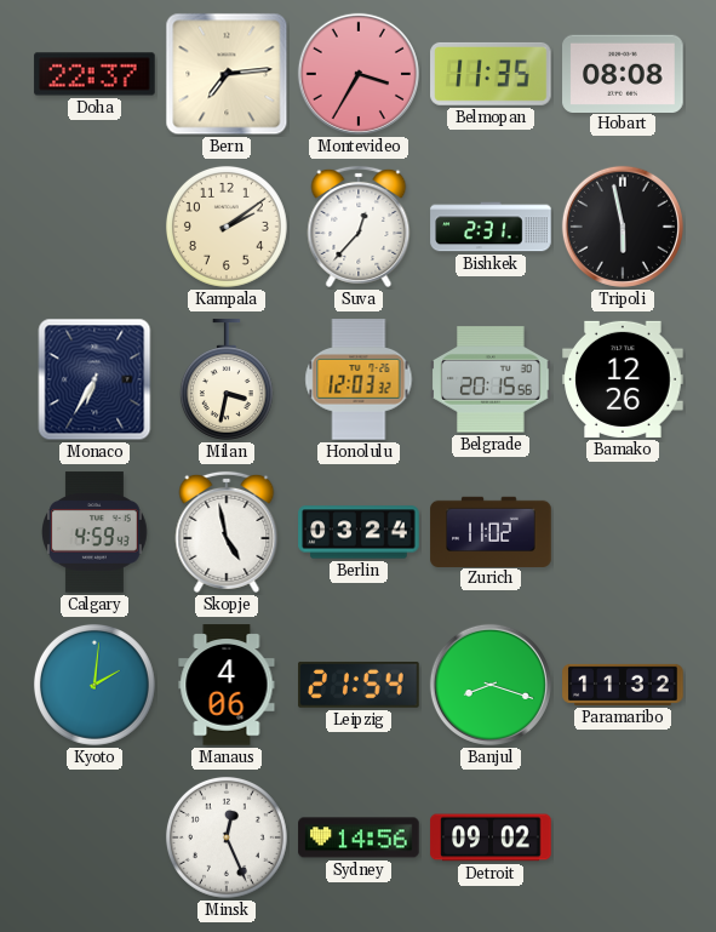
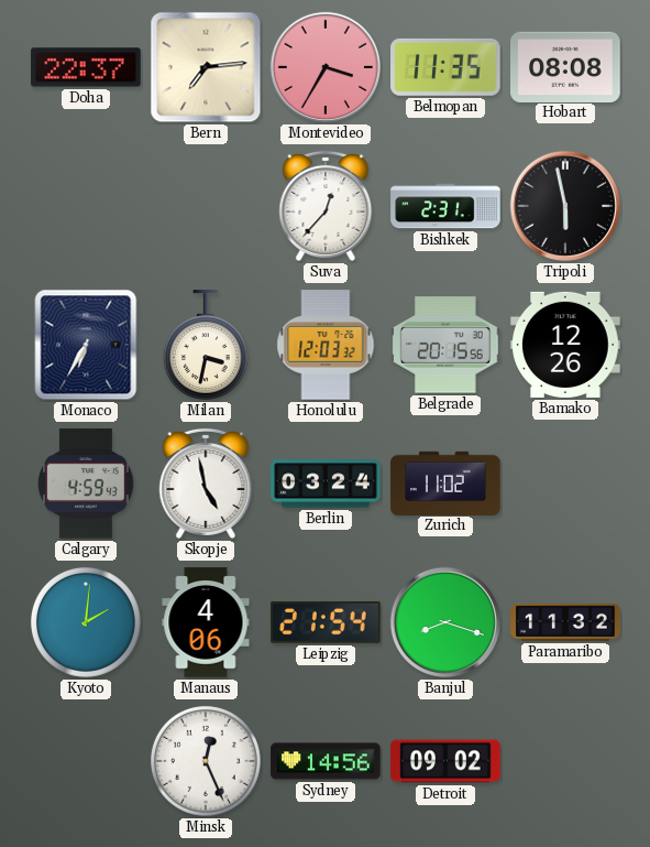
Kampala: 2:09 -> none (227, 227)
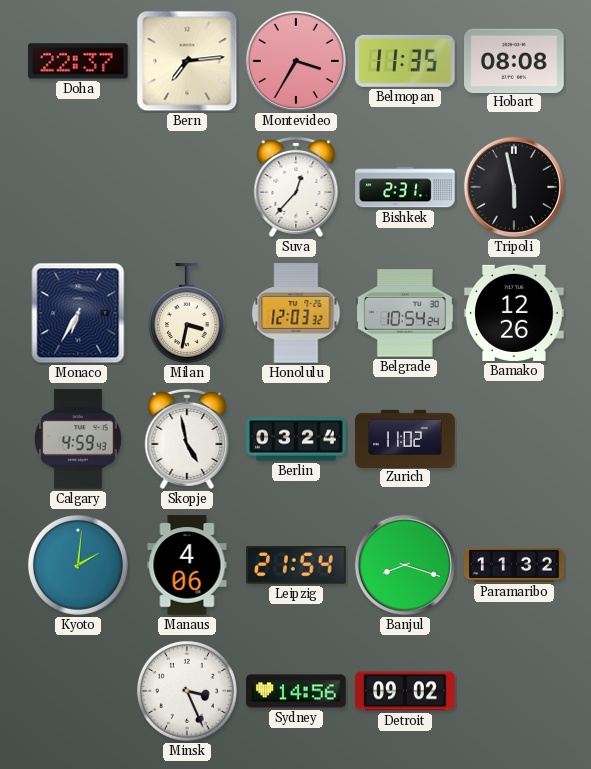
Belgrade: 20:15 -> 10:54 (405, 313)
Minsk: 12:26 -> 3:26 (187, 691)
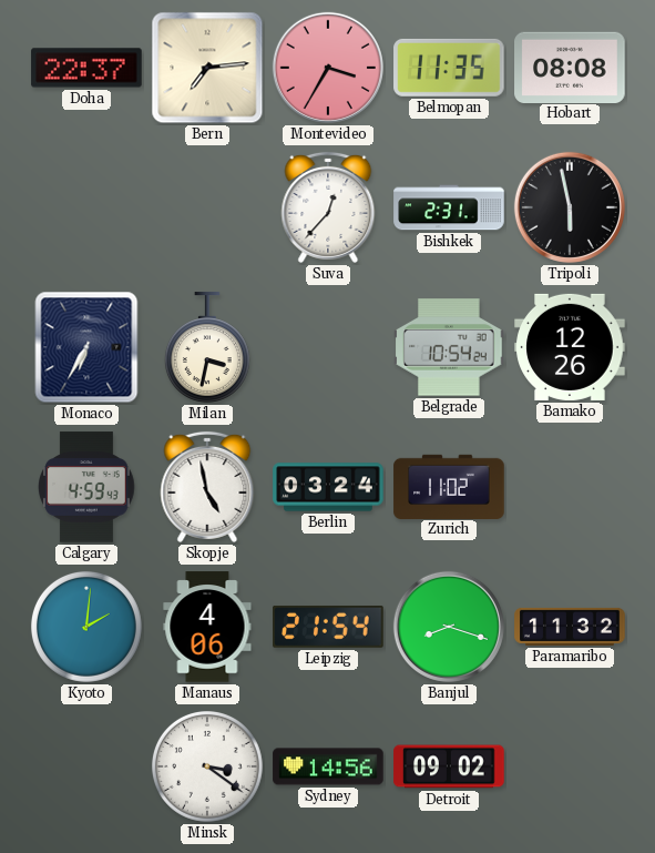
Honolulu: 12:03 -> none (296, 313)
Minsk: 3:26 -> 3:21 (207, 766)
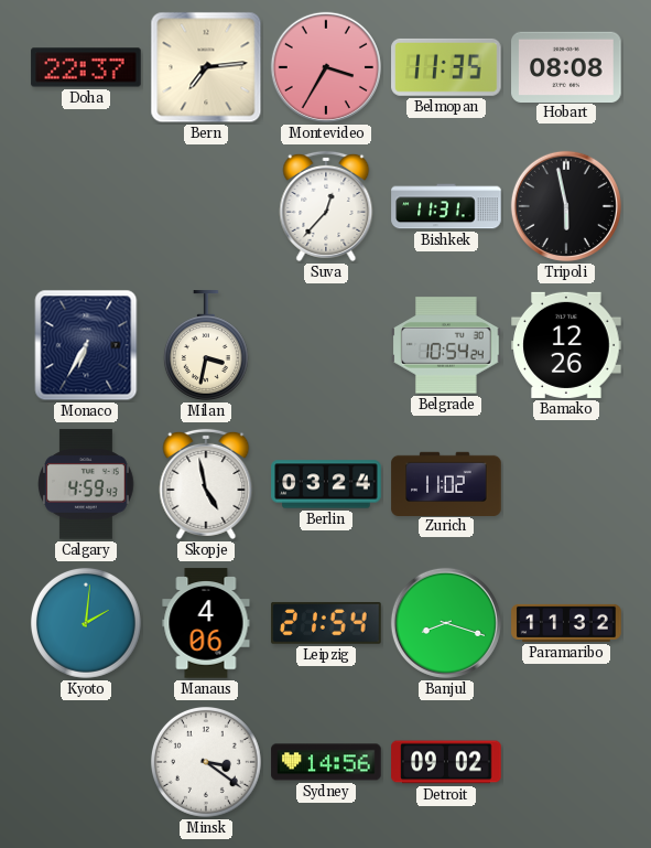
Bishkek: 2:31 -> 11:31 (446, 206)
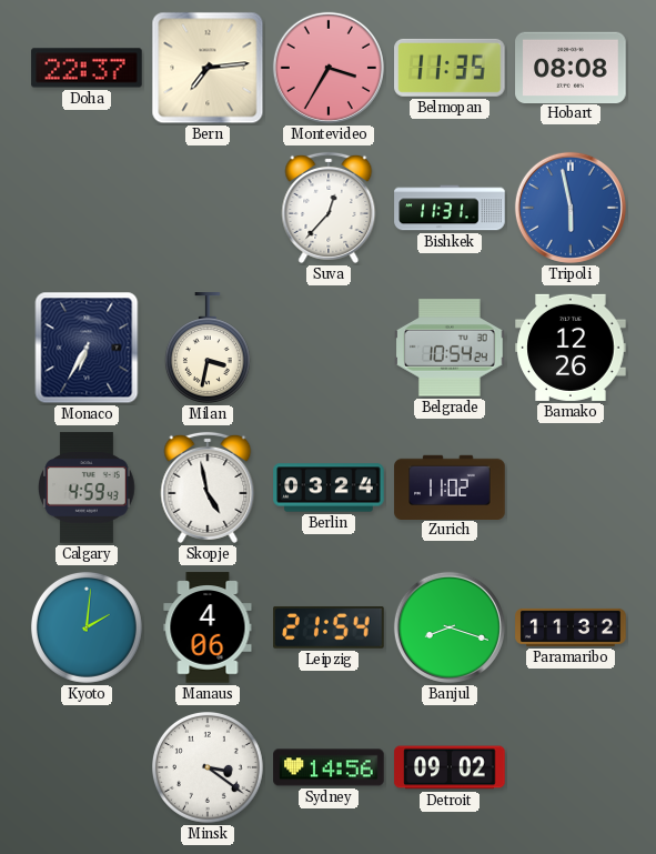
Tripoli dial: black -> blue (571, 208)
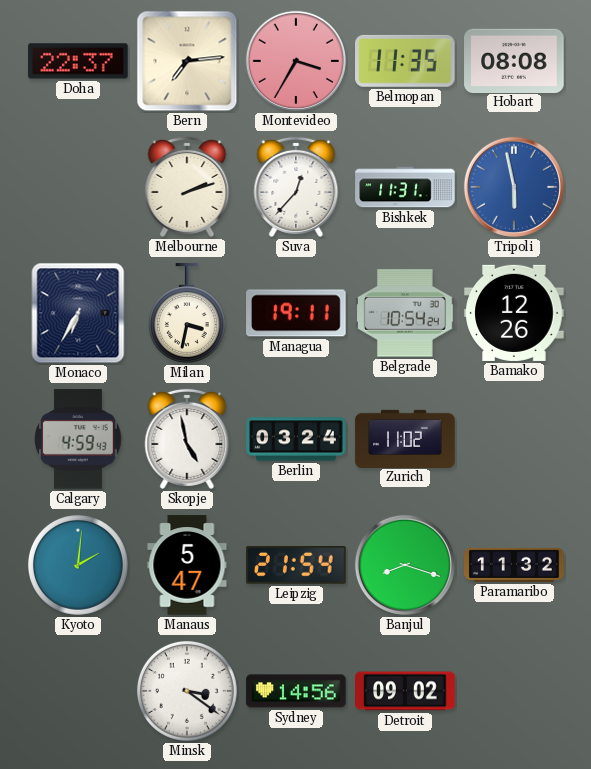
Melbourne: none -> 2:12 (187, 187)
Managua: none -> 19:11 (296, 313)
Manaus: 4:06 -> 5:47 (187, 565)
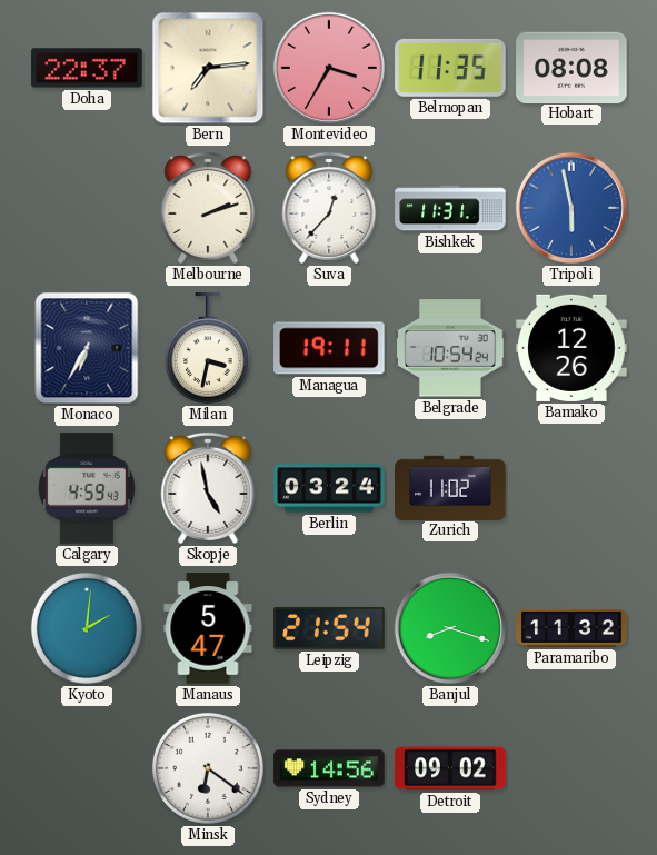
Minsk: 3:21 -> 6:21 (208, 768)
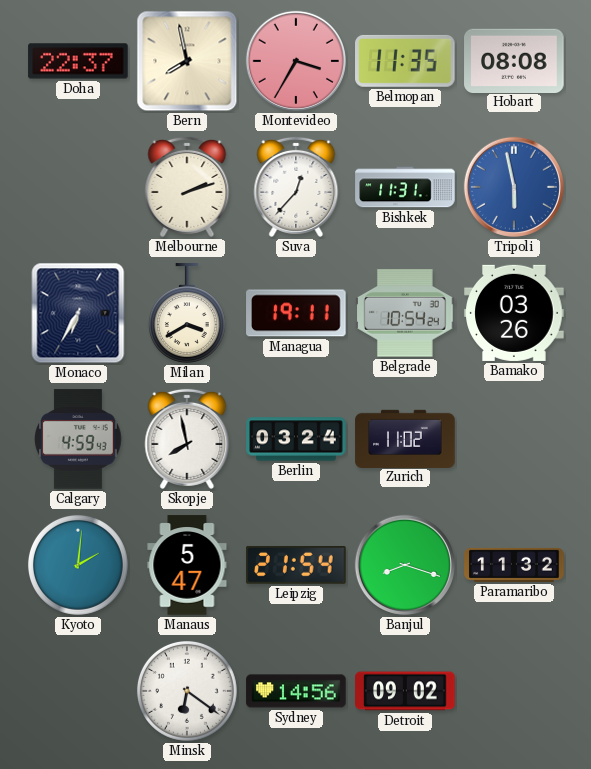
Bern: 7:14 -> 7:58 (187, 61)
Milan: 3:32 -> 3:40 (187, 313)
Bamako: 12:26 -> 03:26 (514, 313)
Skopje: 4:58 -> 7:58 (187, 439)
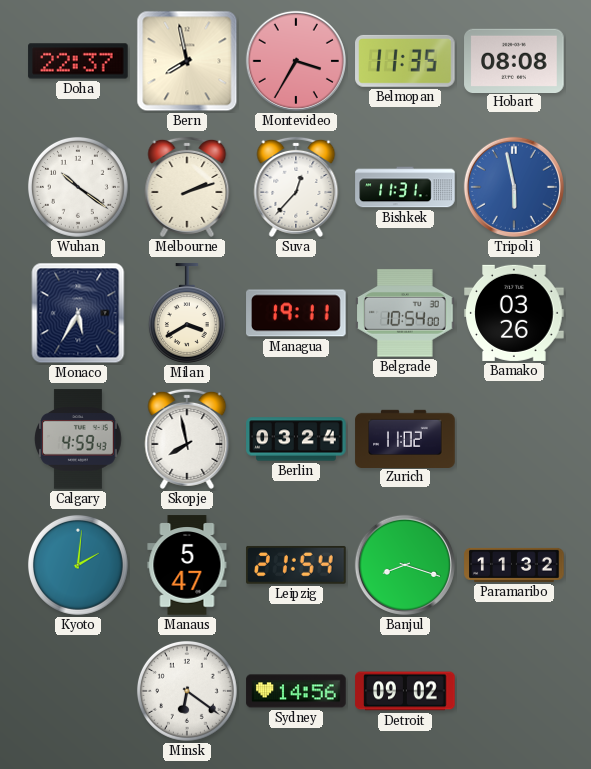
Wuhan: none -> 10:21 (78, 187)
Monaco: 6:35 -> 5:35 (78, 313)
Belgrade: 10:54:24 -> 10:54:00 (405, 313)
